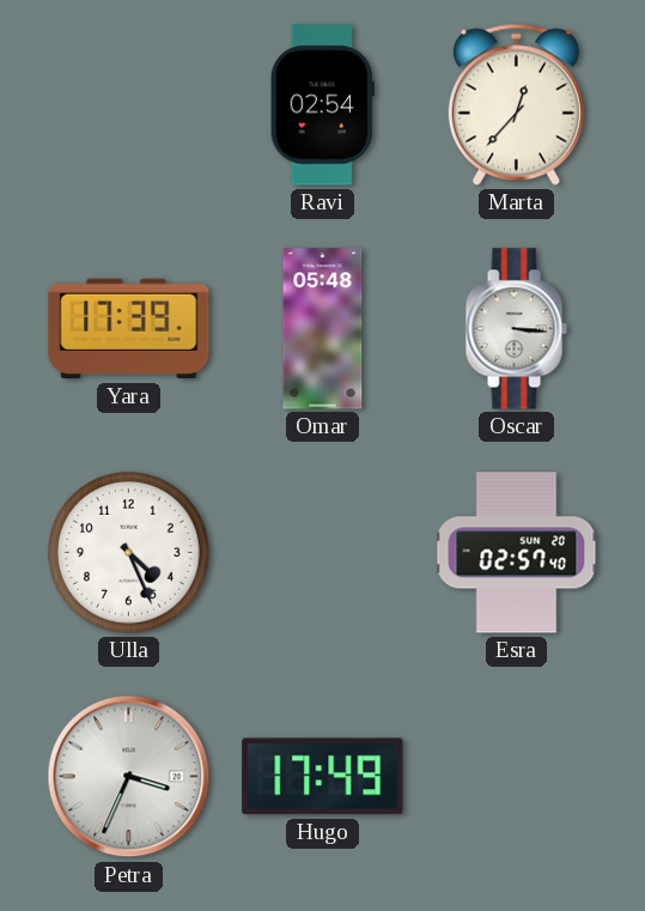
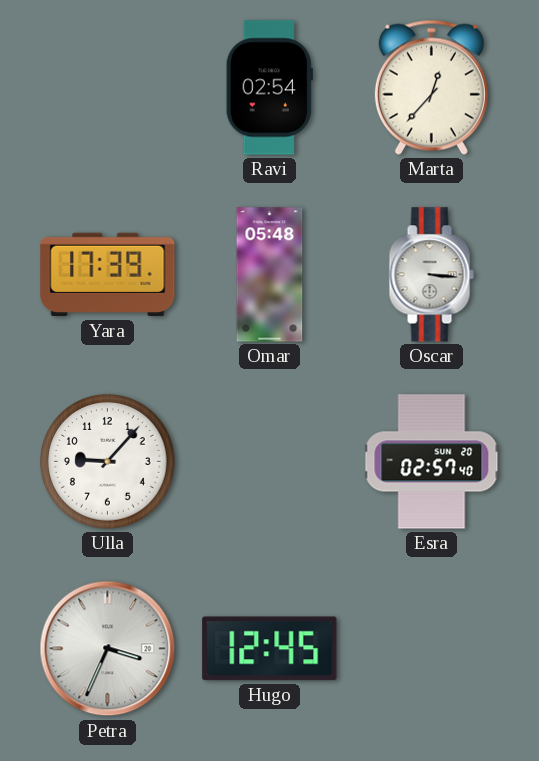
Ulla: 4:26 -> 9:07 (108, 462)
Hugo: 17:49 -> 12:45 (270, 649)
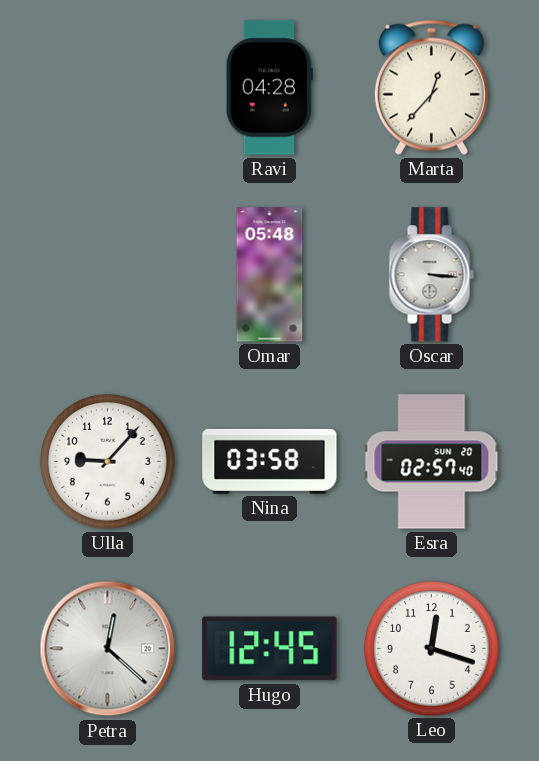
Ravi: 02:54 -> 04:28 (269, 88)
Yara: 17:39 -> none (108, 275)
Nina: none -> 03:58 (270, 461)
Petra: 3:34 -> 12:22 (108, 649)
Leo: none -> 12:18 (432, 649)
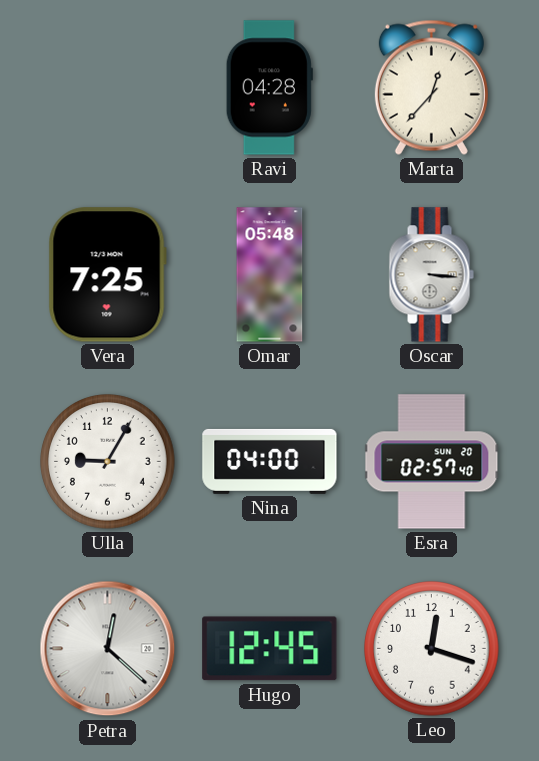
Vera: none -> 7:25 (107, 275)
Ulla: 9:07 -> 9:05 (108, 462)
Nina: 03:58 -> 04:00 (270, 461)
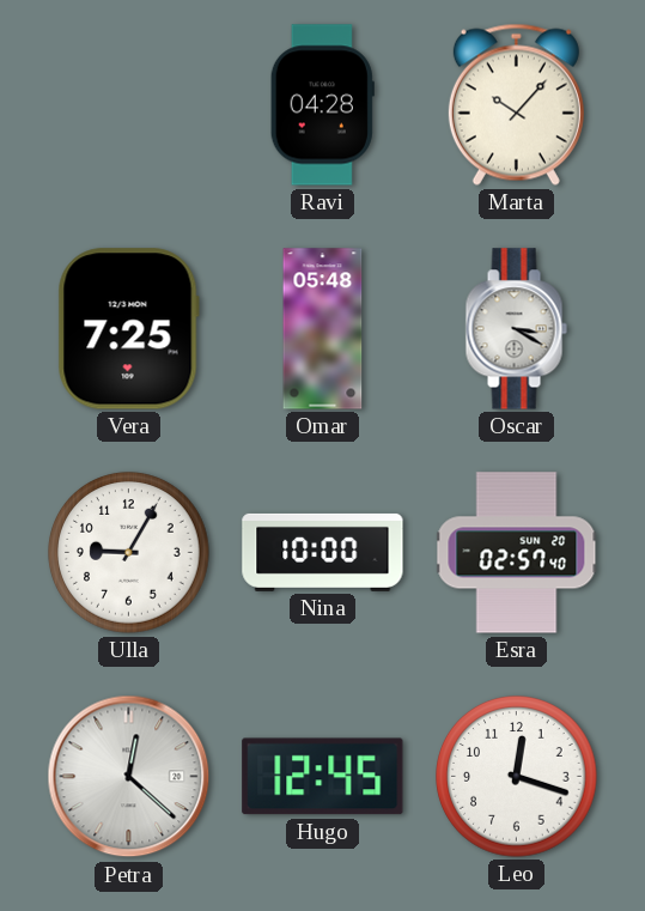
Marta: 12:37 -> 10:07 (516, 104)
Oscar: 3:16 -> 3:20 (516, 329)
Nina: 04:00 -> 10:00 (323, 552)
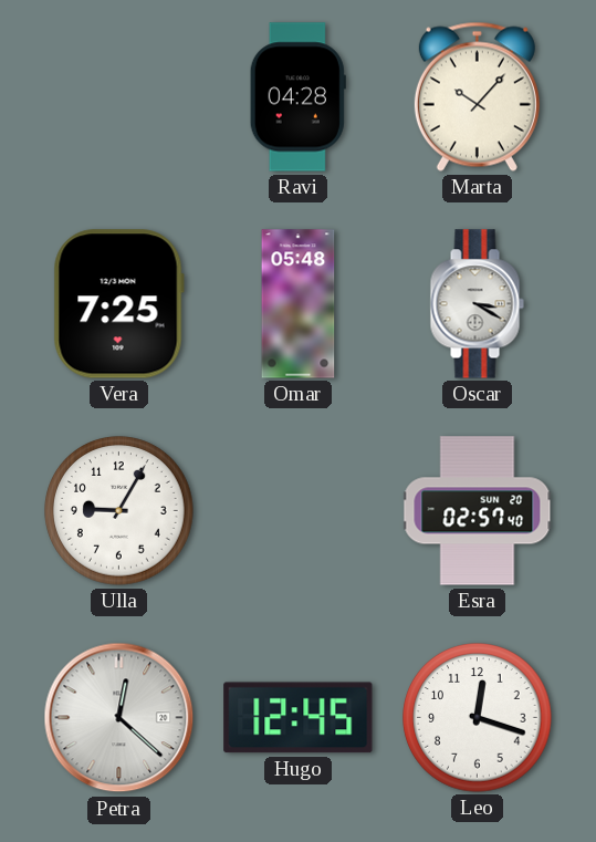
Nina: 10:00 -> none (323, 552)
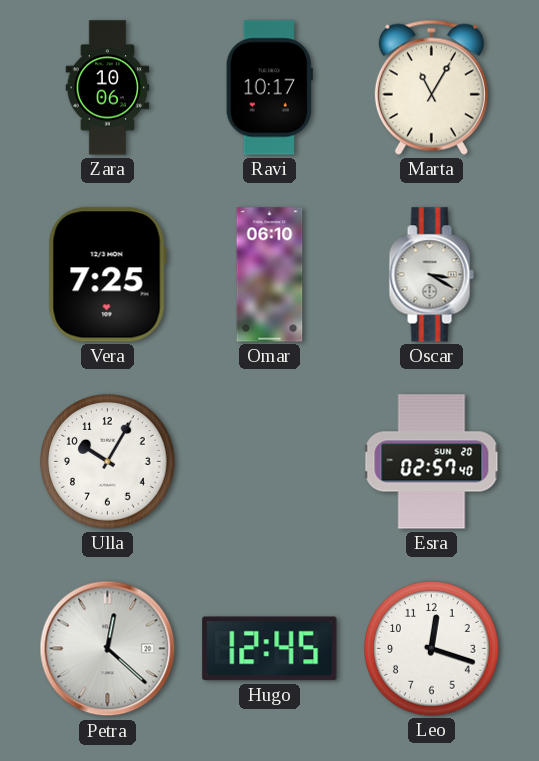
Zara: none -> 10:06 (108, 88)
Ravi: 04:28 -> 10:17 (269, 88)
Marta: 10:07 -> 11:05 (431, 87)
Omar: 05:48 -> 06:10 (270, 275)
Ulla: 9:05 -> 10:05 (108, 462)
